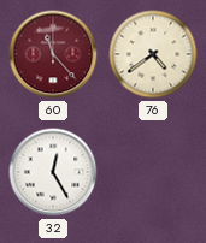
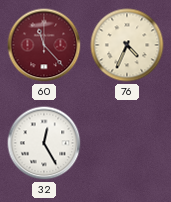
76: 4:39 -> 4:34 (127, 45)
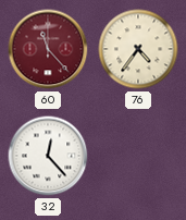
76: 4:34 -> 4:36 (138, 49)
32: 12:25 -> 12:23 (48, 156)
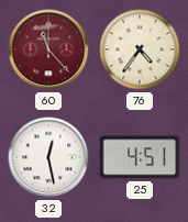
32: 12:23 -> 12:28 (48, 157)
25: none -> 4:51 (140, 157)
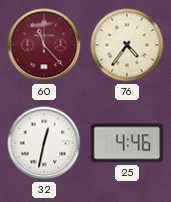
32: 12:28 -> 12:32 (44, 143)
25: 4:51 -> 4:46 (127, 143)
